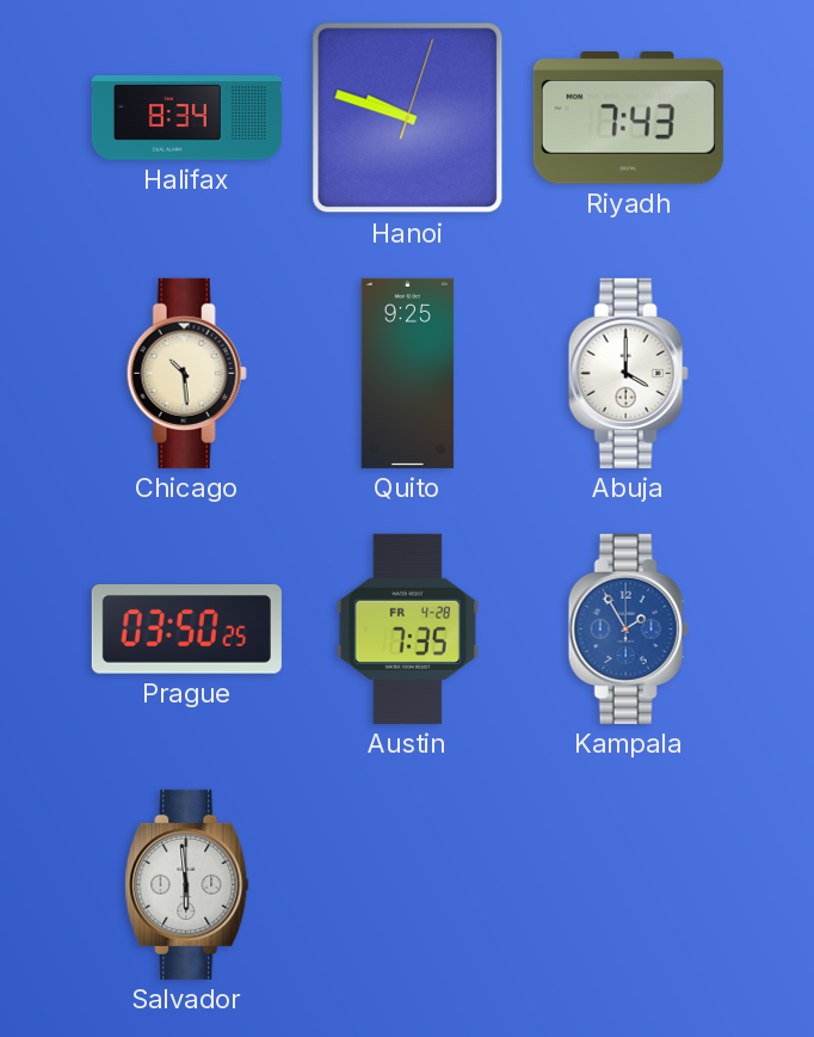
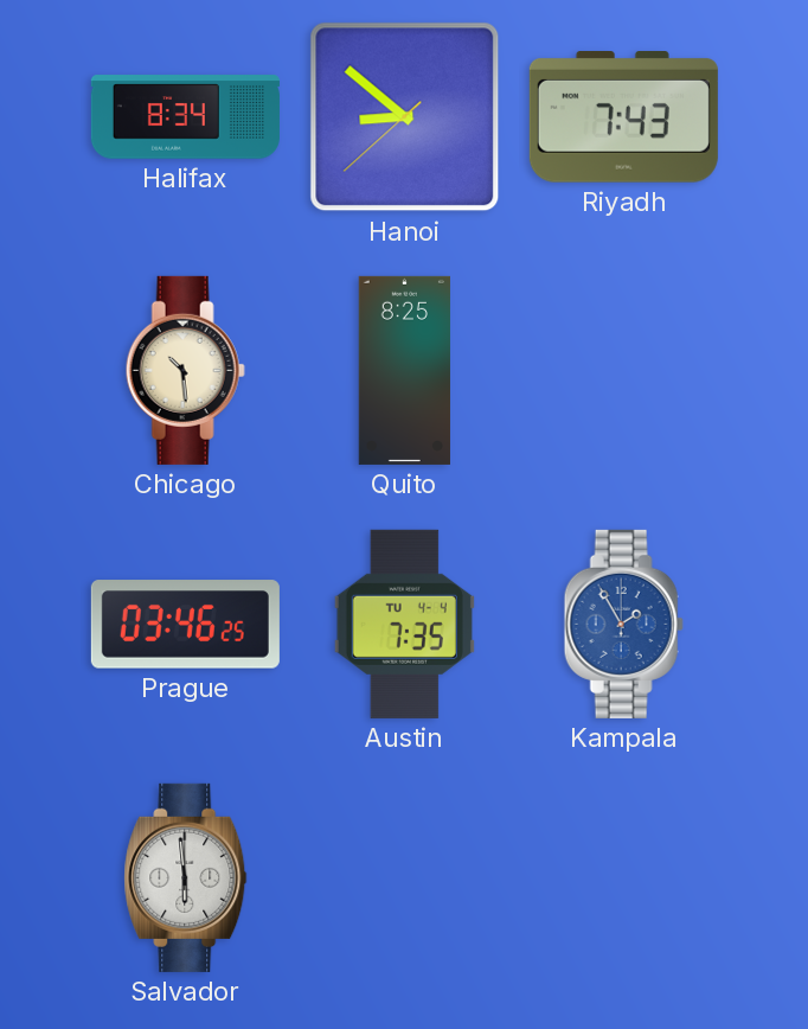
Hanoi: 9:48 -> 8:51 (405, 117)
Quito: 9:25 -> 8:25 (404, 370)
Abuja: 4:00 -> none (628, 373)
Prague: 03:50 -> 03:46 (185, 625)
Austin date: FR 4-28 -> TU 4-4 (404, 624)
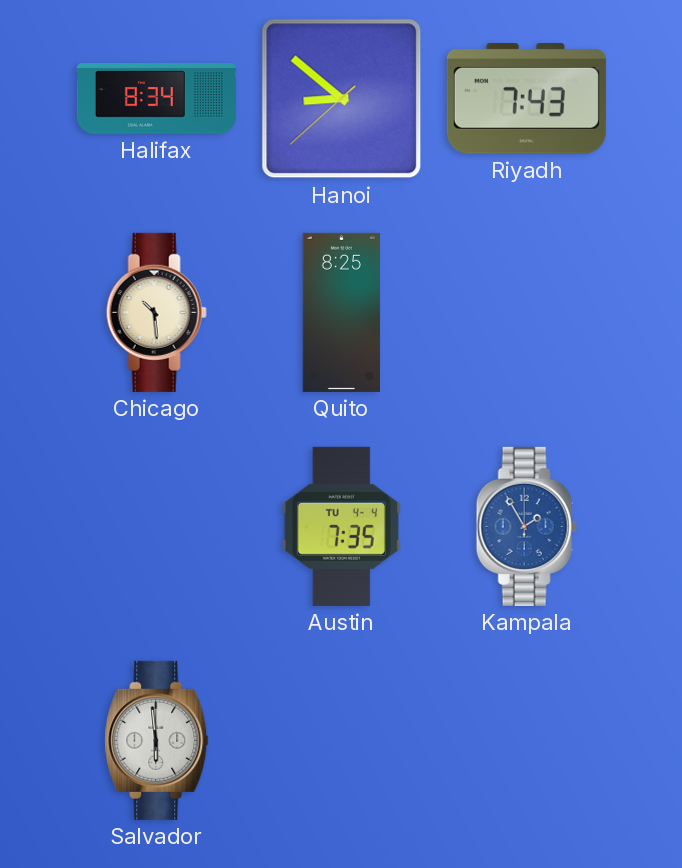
Prague: 03:46 -> none (185, 625)
